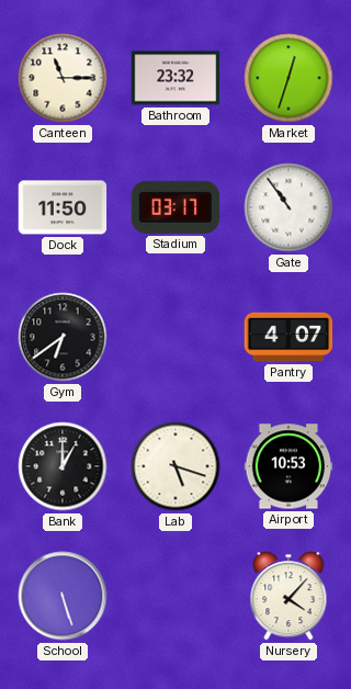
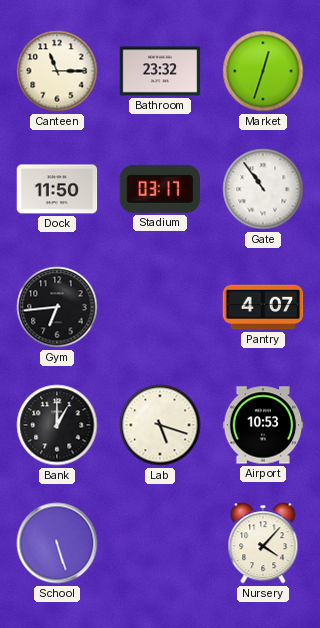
Gym: 6:39 -> 6:44 (57, 307)
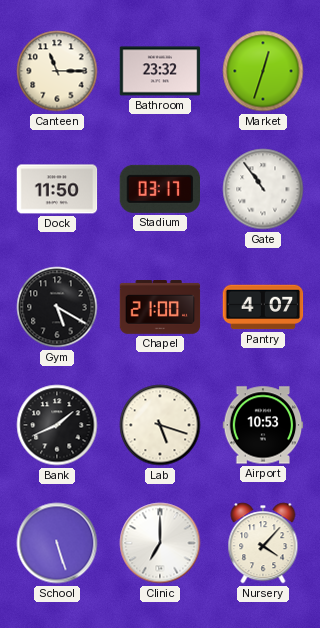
Gym: 6:44 -> 5:20 (57, 307)
Chapel: none -> 21:00 (160, 307)
Bank: 1:00 -> 1:41 (57, 425)
Clinic: none -> 7:00 (160, 543)
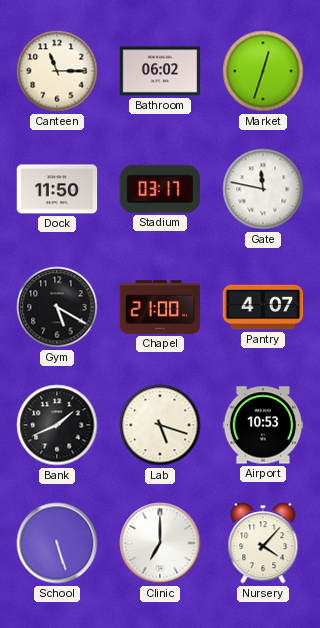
Bathroom: 23:32 -> 06:02 (160, 71)
Gate: 10:54 -> 11:47 (263, 189)
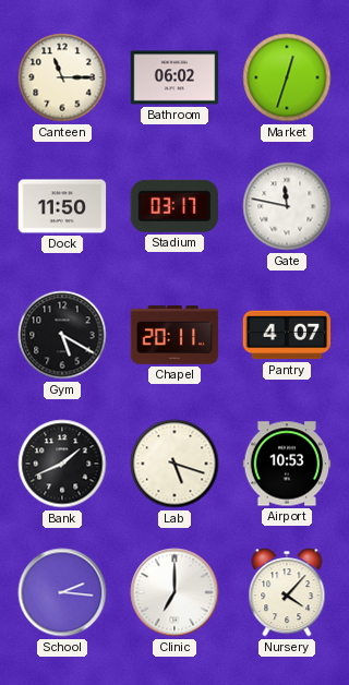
Chapel: 21:00 -> 20:11 (174, 335)
School: 5:27 -> 2:16 (62, 592)
